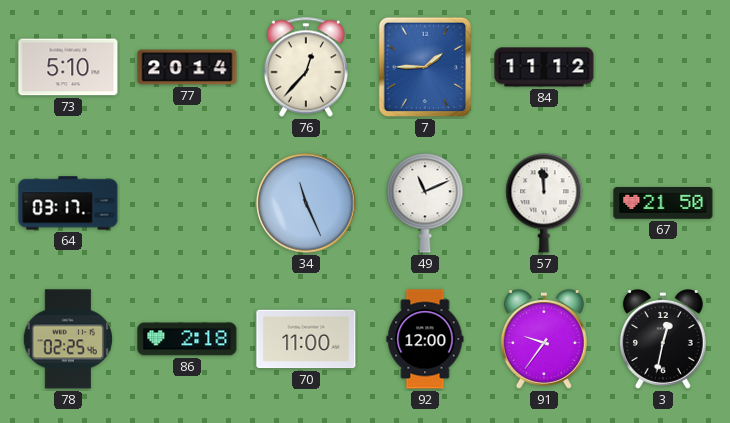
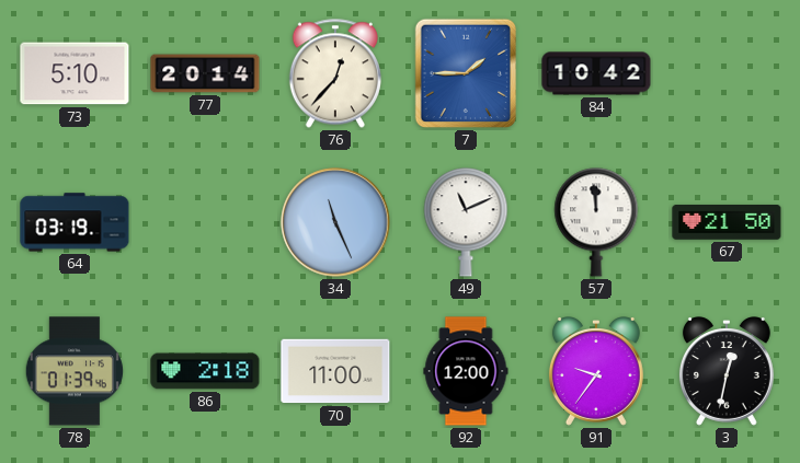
84: 11:12 -> 10:42 (596, 73)
64: 03:17 -> 03:19 (75, 222)
78: 02:25 -> 01:39 (75, 371)
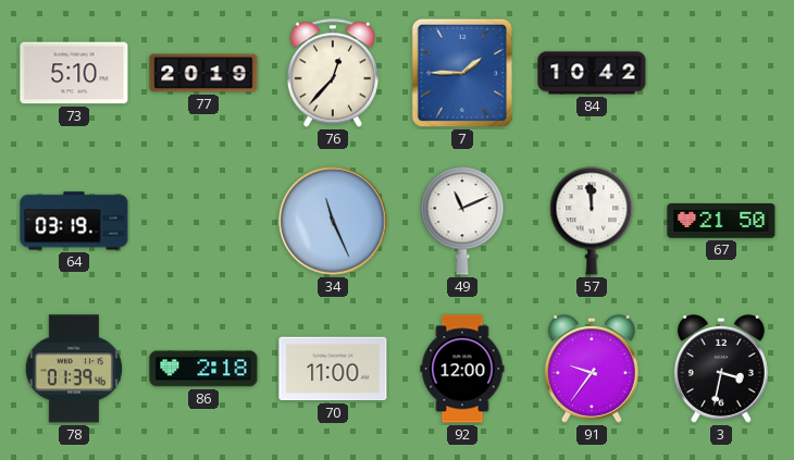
77: 20:14 -> 20:19 (203, 73)
3: 12:32 -> 3:32 (721, 369)
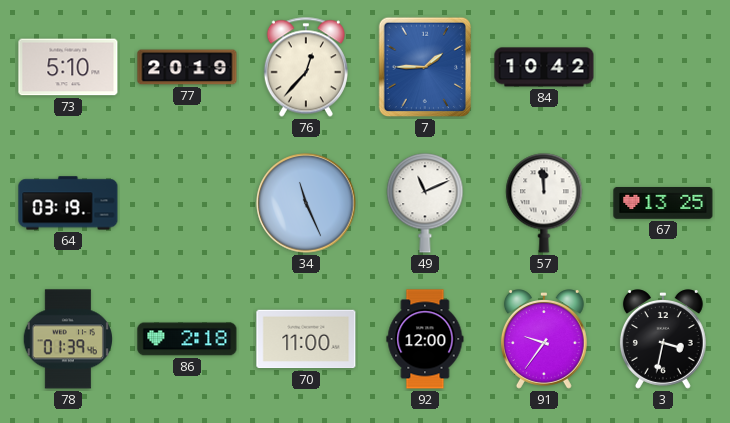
67: 21:50 -> 13:25 (663, 204)
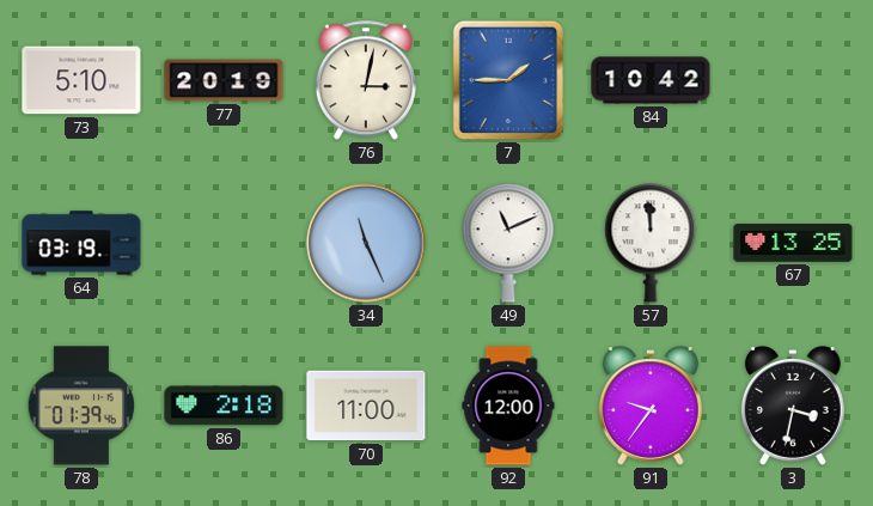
76: 12:37 -> 3:02 (366, 80)
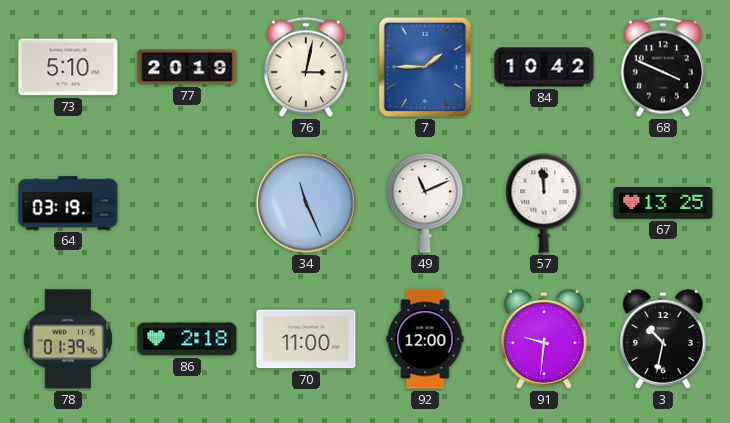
68: none -> 3:49 (663, 67)
91: 9:36 -> 9:31 (544, 339)
3: 3:32 -> 10:32 (663, 339)
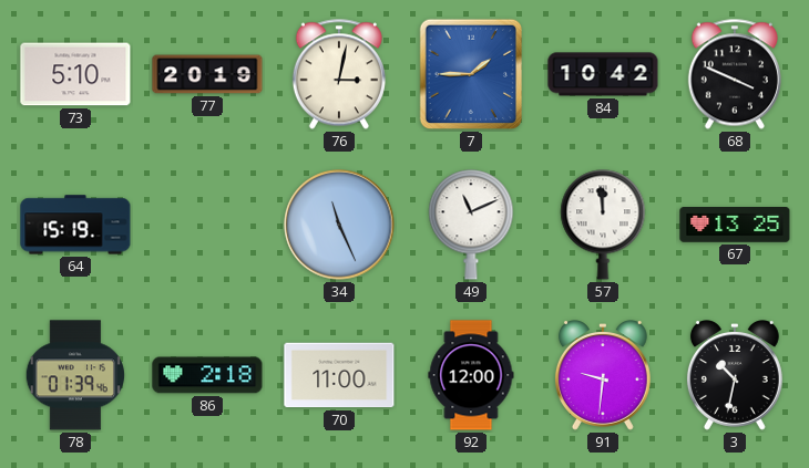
64: 03:19 -> 15:19 (75, 225)
